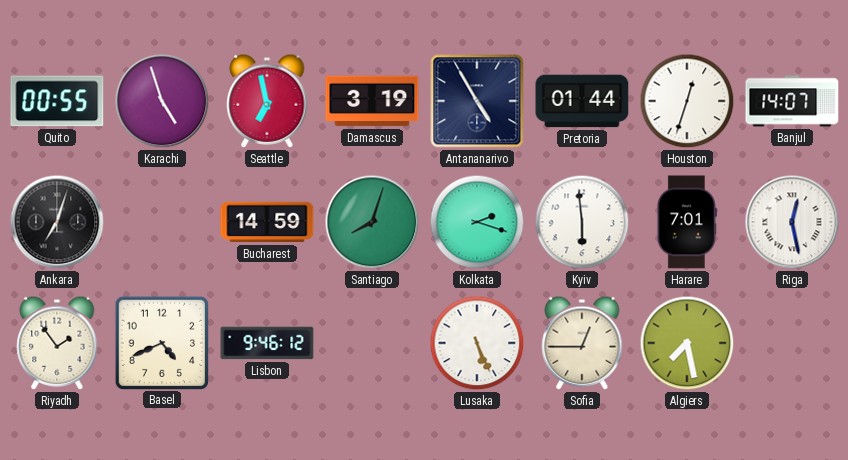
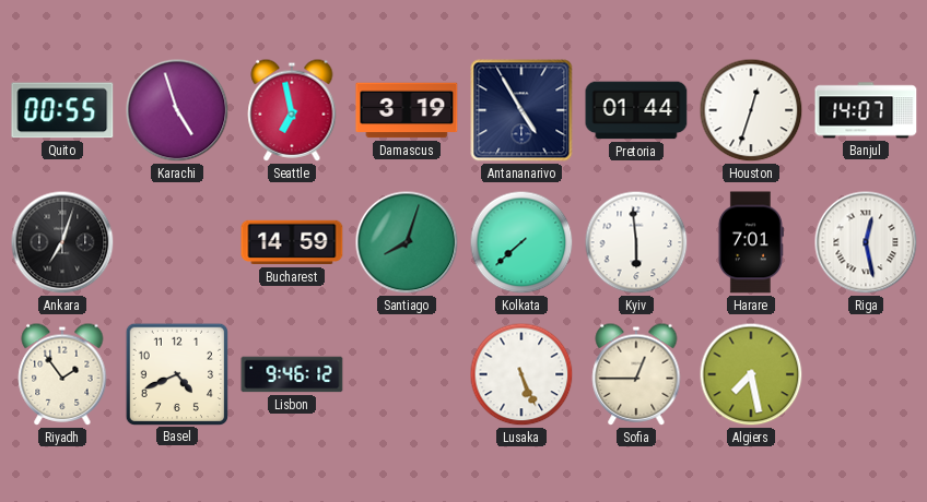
Kolkata: 2:18 -> 7:38 (521, 242)
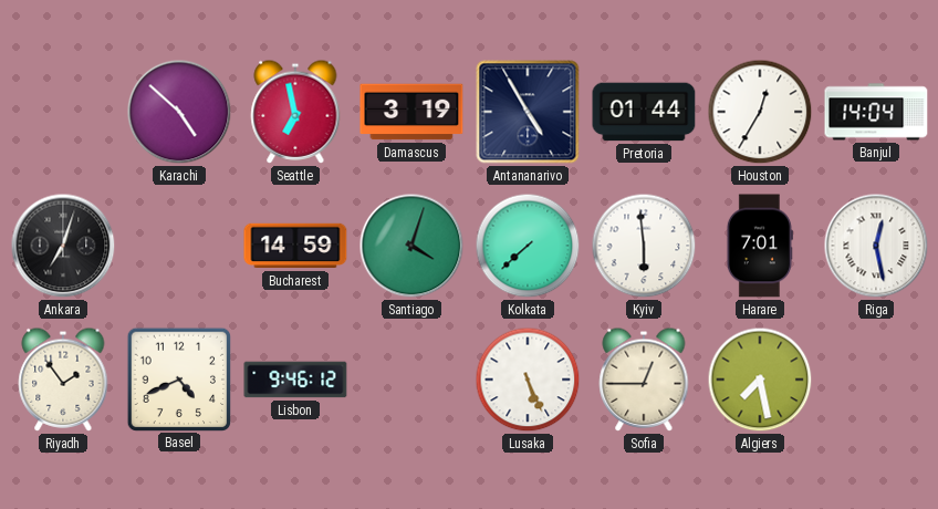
Quito: 00:55 -> none (62, 110)
Karachi: 4:57 -> 4:52 (179, 112)
Houston: 12:33 -> 12:35 (760, 112)
Banjul: 14:07 -> 14:04 (876, 112)
Santiago: 8:03 -> 4:03 (411, 246)
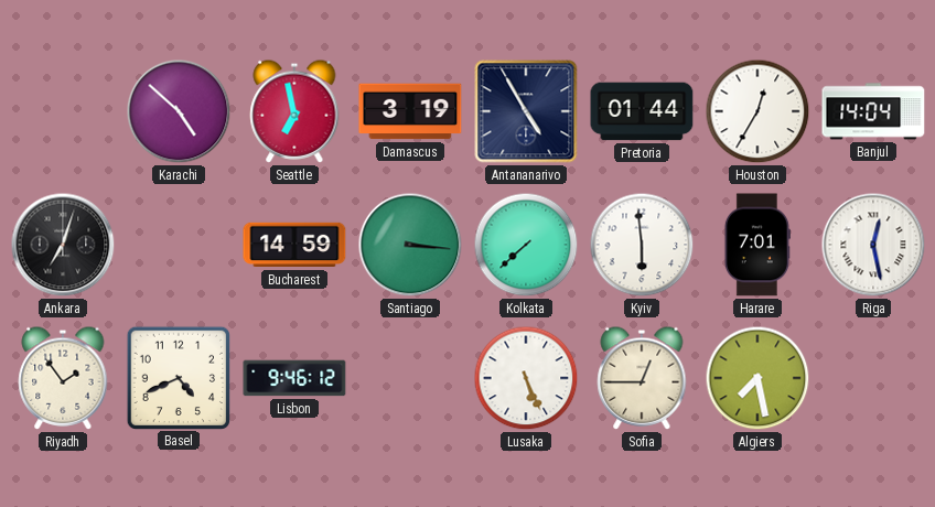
Santiago: 4:03 -> 3:16 (410, 245)
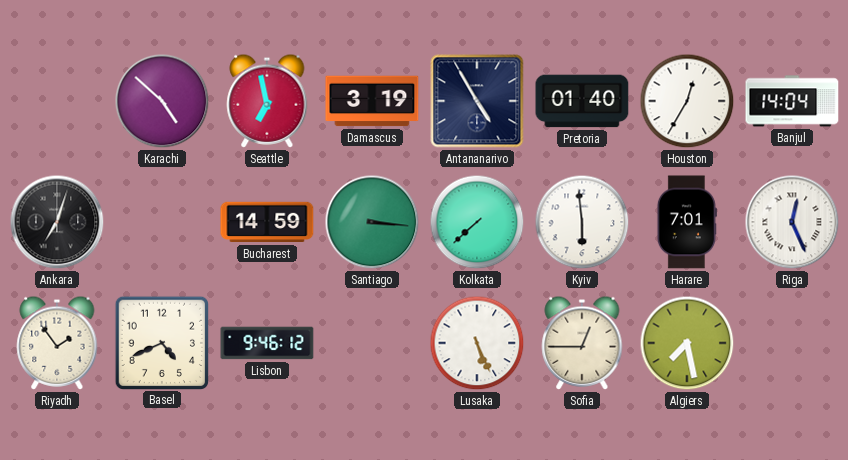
Pretoria: 01:44 -> 01:40 (582, 101)
Riga: 12:28 -> 12:26 (792, 222)
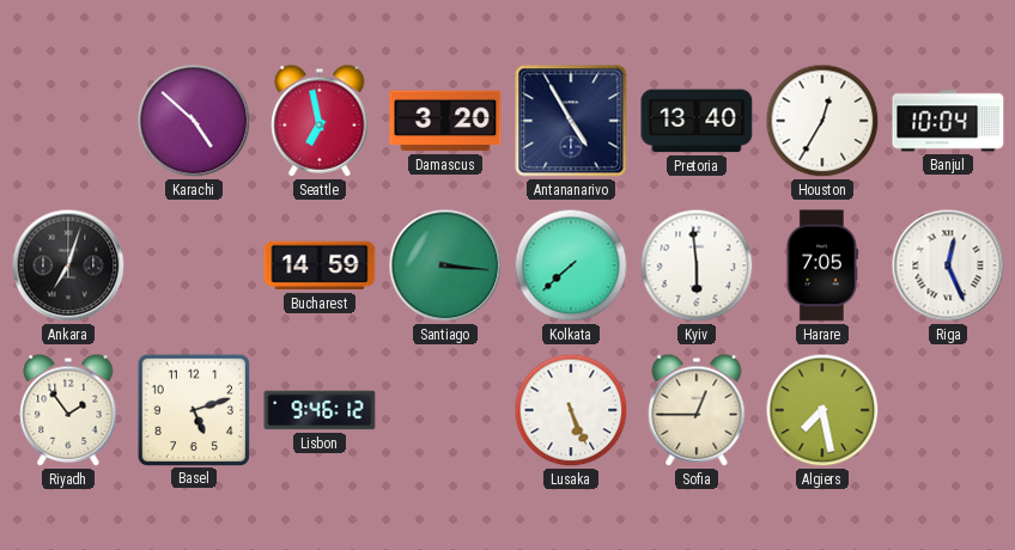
Damascus: 3:19 -> 3:20 (445, 121)
Pretoria: 01:40 -> 13:40 (697, 121)
Banjul: 14:04 -> 10:04 (948, 121)
Harare: 7:01 -> 7:05 (822, 265)
Basel: 4:41 -> 5:12 (193, 409)
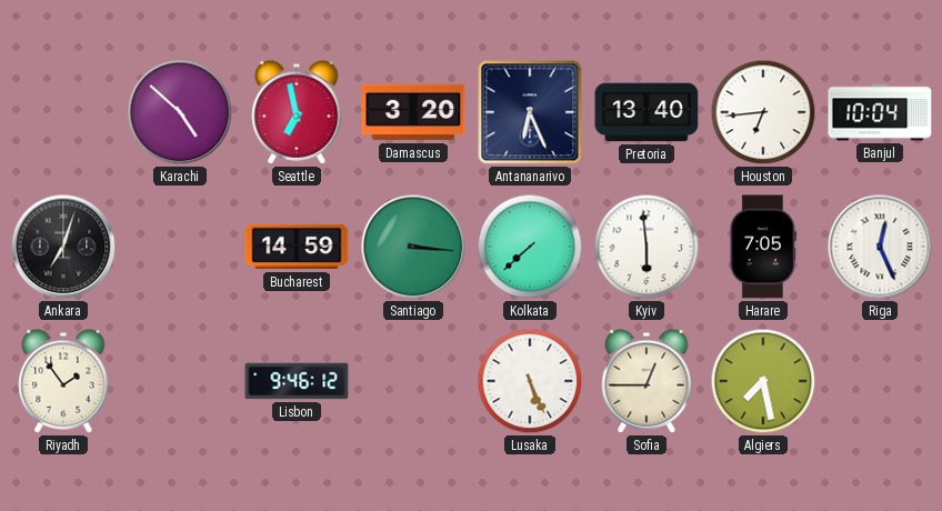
Antananarivo: 4:55 -> 6:26 (530, 112)
Houston: 12:35 -> 6:44 (763, 112)
Basel: 5:12 -> none (193, 409)
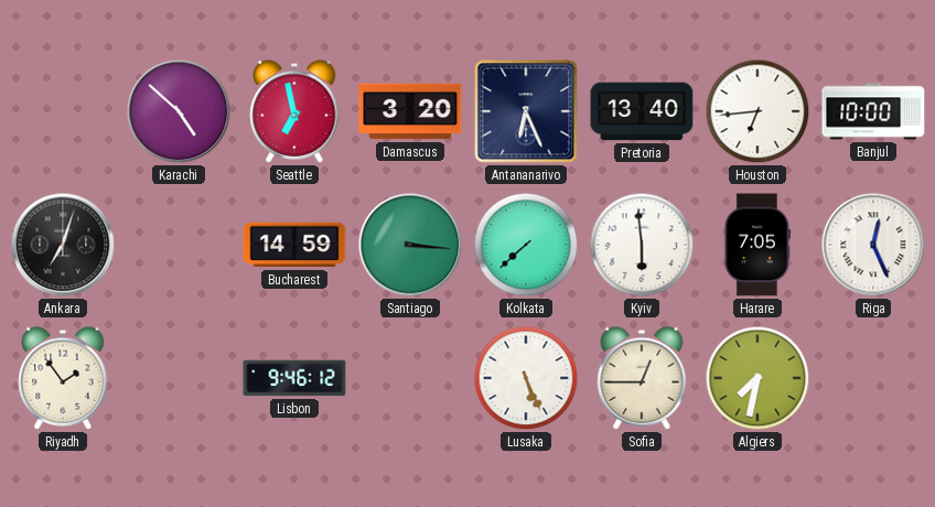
Banjul: 10:04 -> 10:00 (873, 111)
Algiers: 7:28 -> 7:32 (757, 378)
